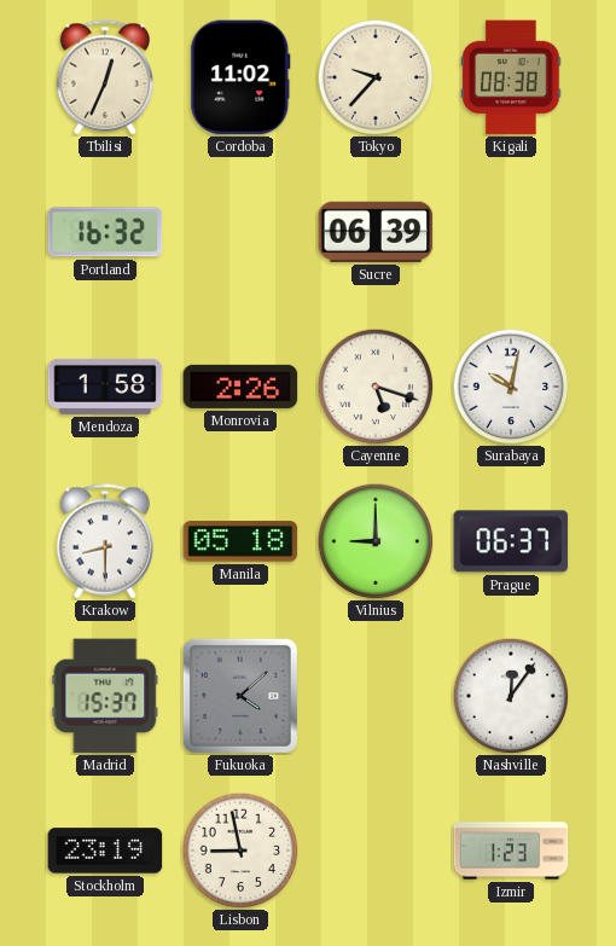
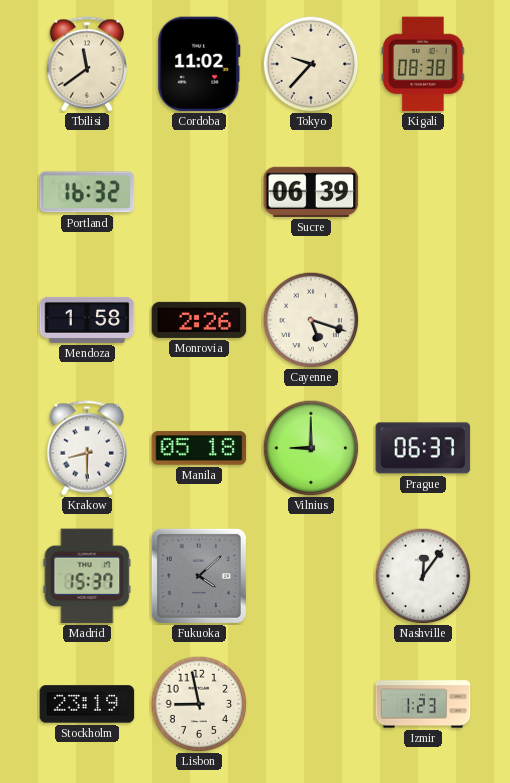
Tbilisi: 12:34 -> 11:39 (86, 64)
Surabaya: 10:02 -> none (511, 387)
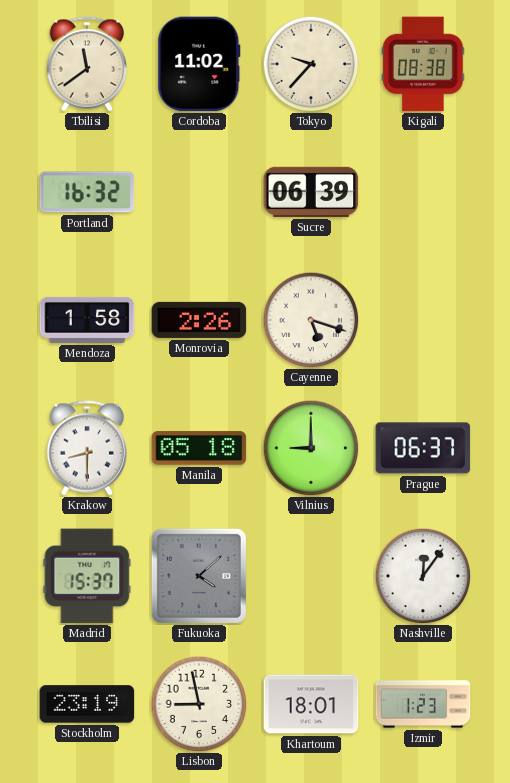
Khartoum: none -> 18:01 (311, 704)
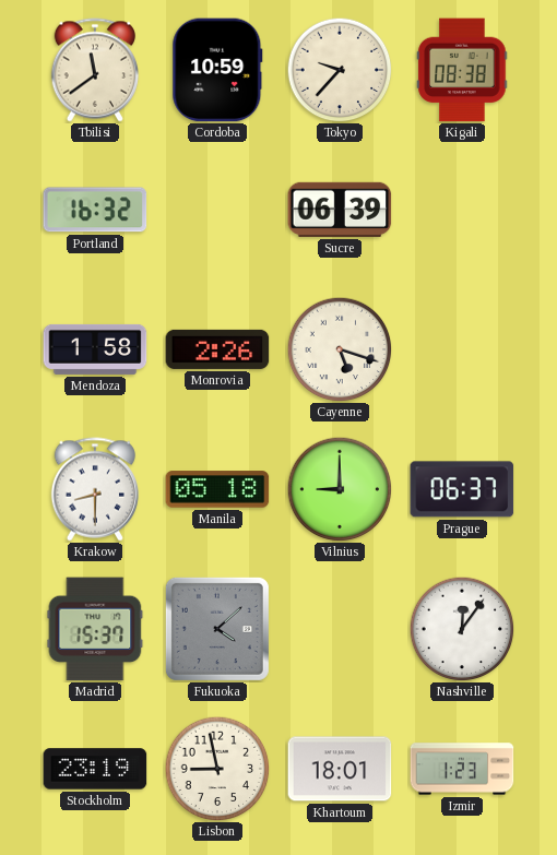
Cordoba: 11:02 -> 10:59 (217, 70)
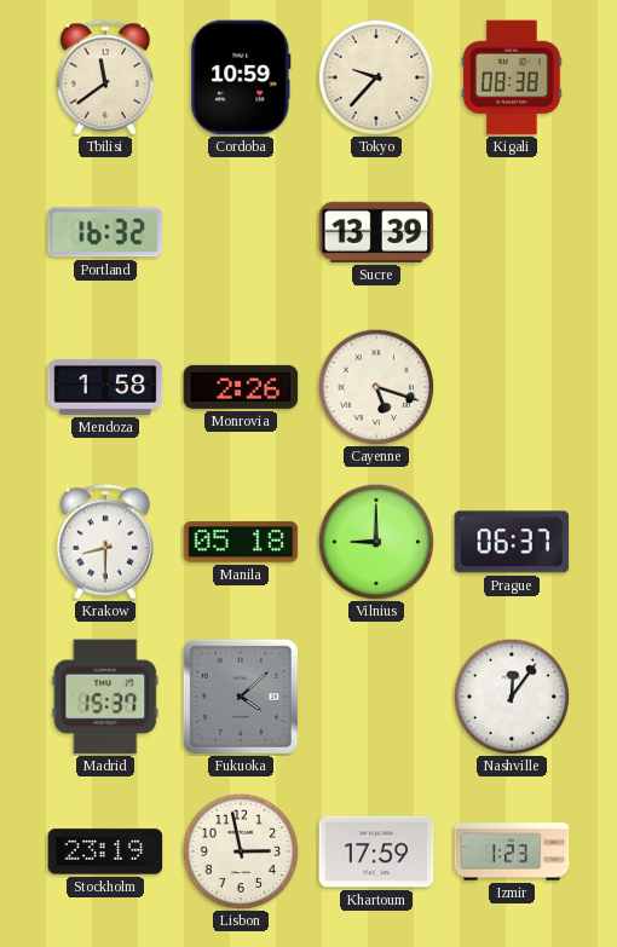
Sucre: 06:39 -> 13:39 (376, 232)
Lisbon: 8:58 -> 2:58 (241, 851)
Khartoum: 18:01 -> 17:59 (376, 851)
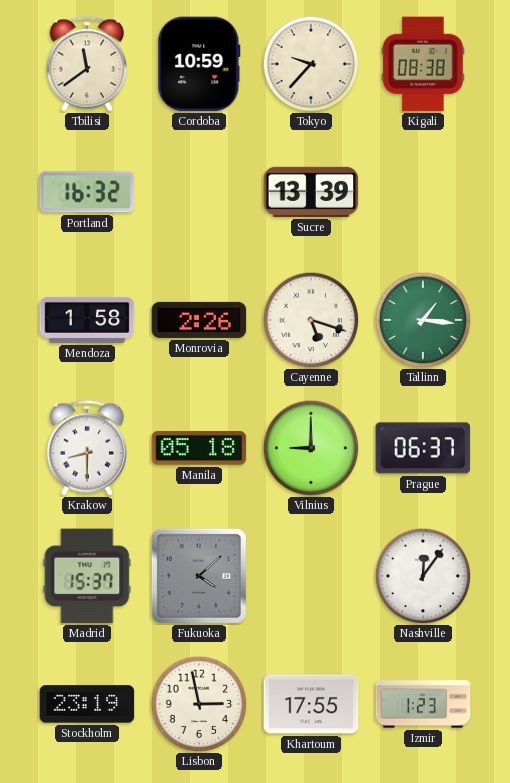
Tallinn: none -> 1:16 (423, 320)
Khartoum: 17:59 -> 17:55 (311, 704)
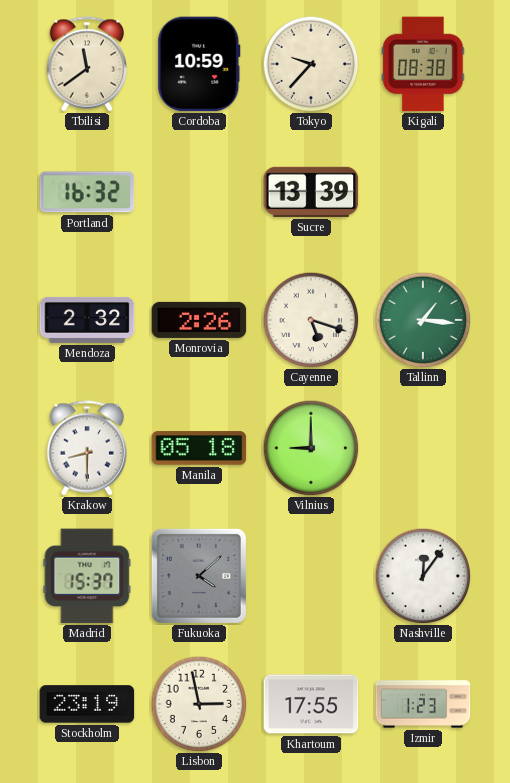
Mendoza: 1:58 -> 2:32 (87, 320)
Prague: 06:37 -> none (423, 448)
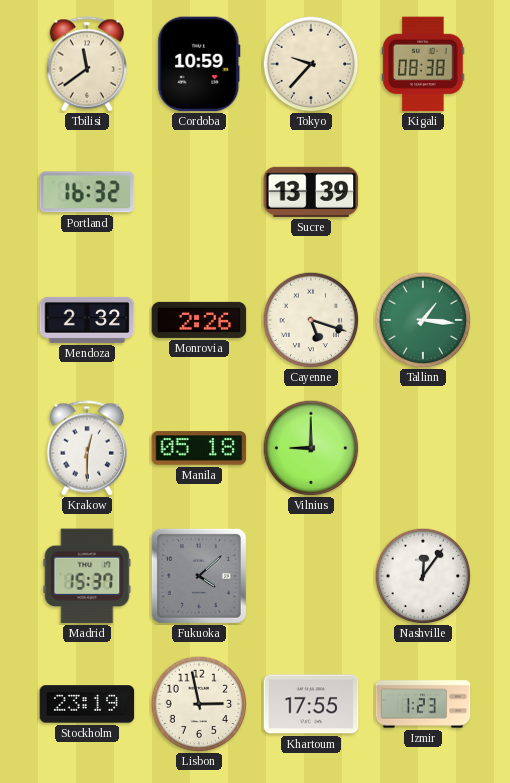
Krakow: 8:30 -> 12:30 (86, 448)
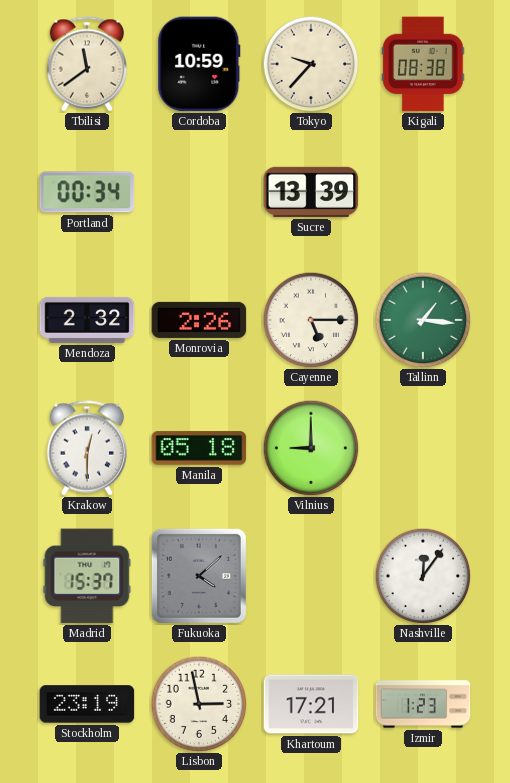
Portland: 16:32 -> 00:34 (87, 192)
Cayenne: 5:18 -> 5:15 (311, 320)
Khartoum: 17:55 -> 17:21 (311, 704)
